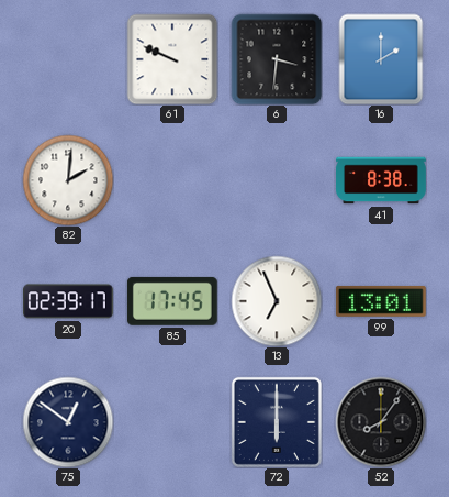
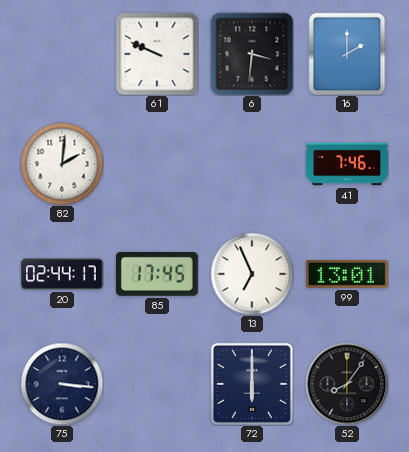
41: 8:38 -> 7:46 (348, 164)
20: 02:39 -> 02:44 (63, 274)
75: 12:51 -> 3:16 (62, 384)
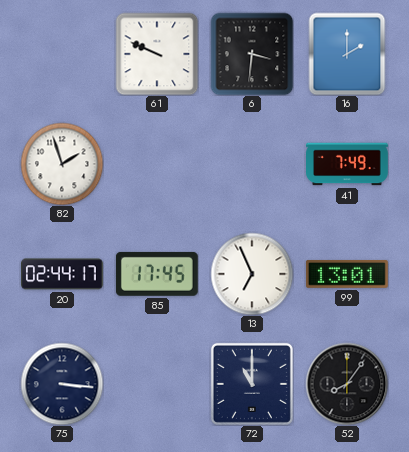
82: 2:01 -> 1:57 (62, 164)
41: 7:46 -> 7:49 (348, 164)
72: 6:00 -> 11:00 (252, 384)
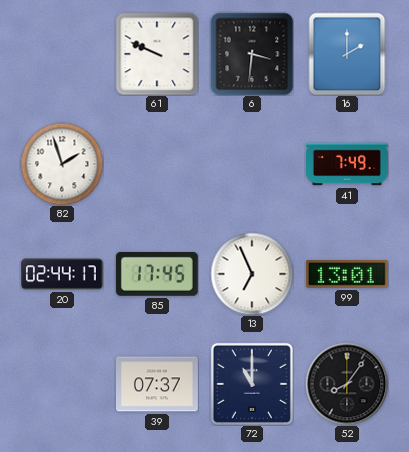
75: 3:16 -> none (62, 384)
39: none -> 07:37 (158, 384)
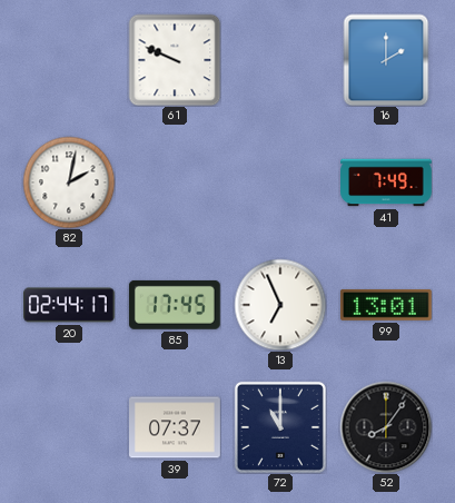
6: 3:31 -> none (252, 54)
82: 1:57 -> 2:02 (69, 183)
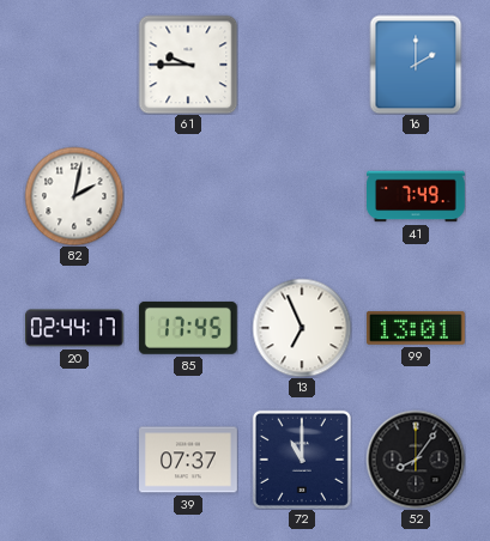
61: 9:49 -> 9:45 (188, 65)
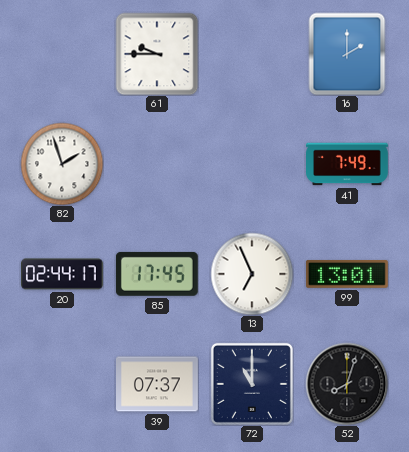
82: 2:02 -> 1:57 (62, 164)
52: 8:06 -> 8:03 (347, 384)
